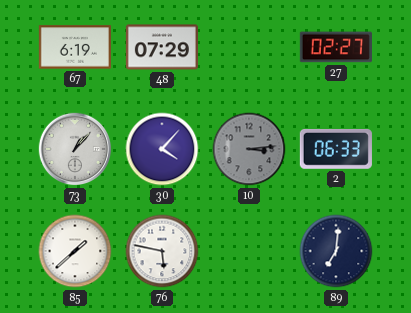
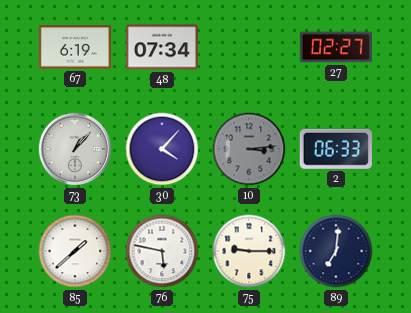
48: 07:29 -> 07:34 (162, 47)
75: none -> 9:15 (249, 251)
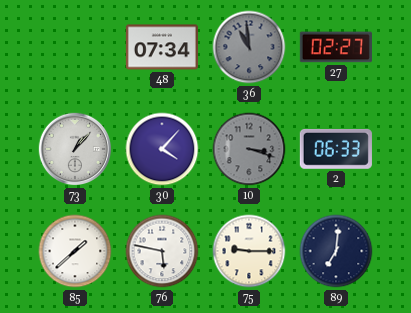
67: 6:19 -> none (75, 47)
36: none -> 10:59 (249, 47)
10: 3:14 -> 3:18 (249, 149)
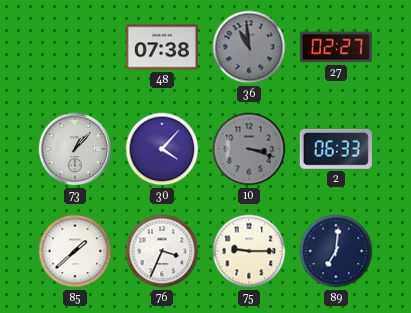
48: 07:34 -> 07:38 (162, 47)
76: 5:47 -> 3:34 (162, 251)
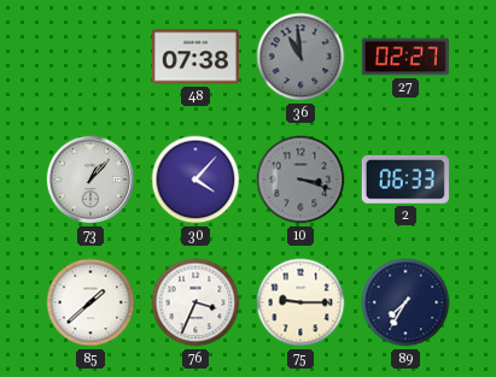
89: 7:01 -> 7:35 (405, 302)
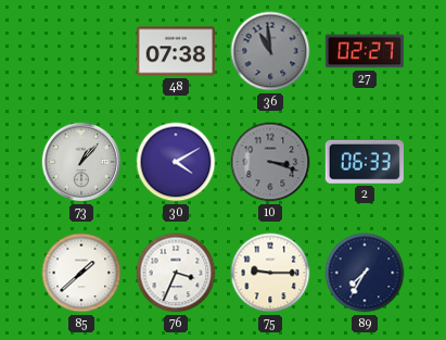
30: 4:07 -> 4:10 (176, 162)
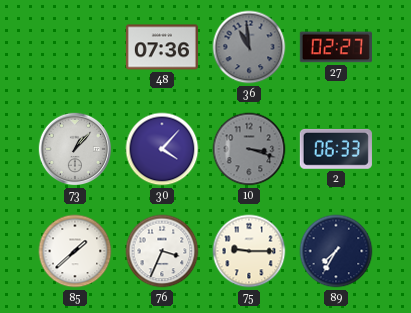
48: 07:38 -> 07:36 (162, 47)
30: 4:10 -> 4:07 (162, 149)
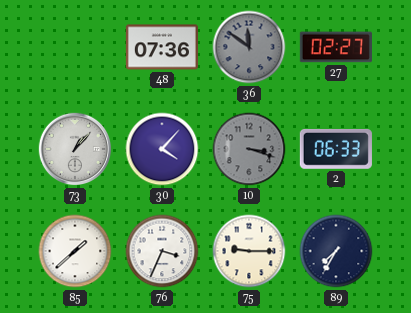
36: 10:59 -> 11:51 (249, 47)
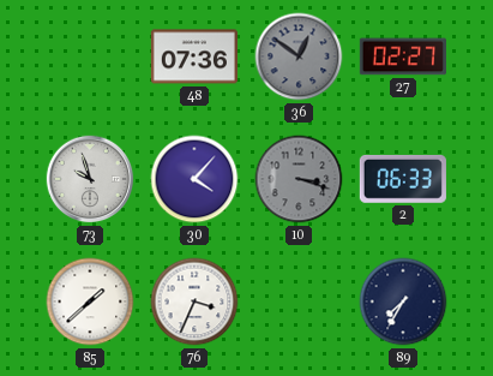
36: 11:51 -> 12:51 (299, 56)
73: 1:07 -> 9:57 (90, 179)
75: 9:15 -> none (249, 251)
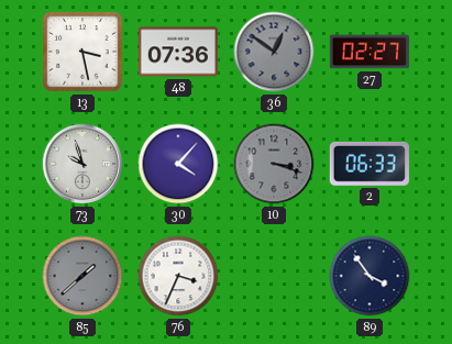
13: none -> 3:28 (82, 52)
85 dial: white -> grey (82, 276)
89: 7:35 -> 3:54 (370, 276)
